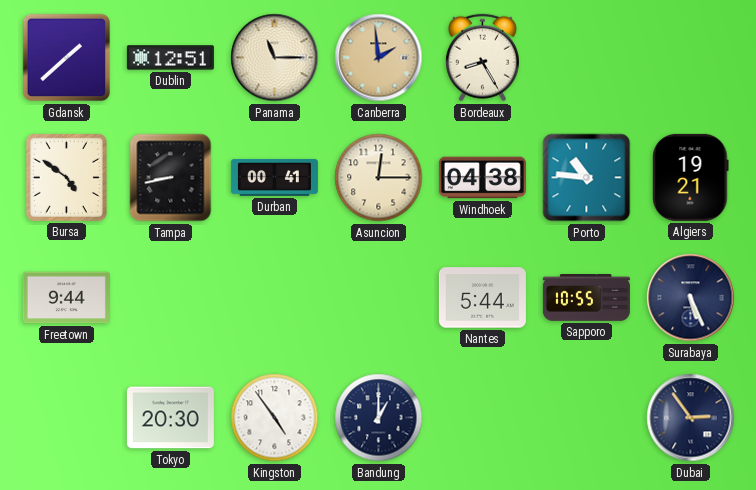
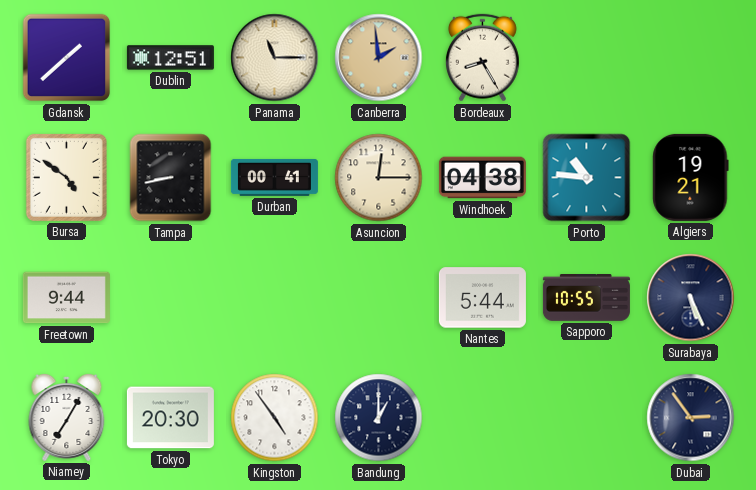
Niamey: none -> 7:05 (67, 417)
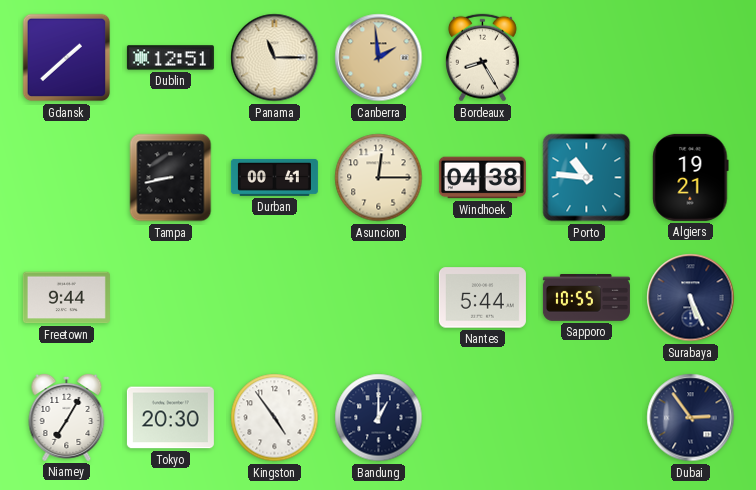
Bursa: 4:51 -> none (66, 177)
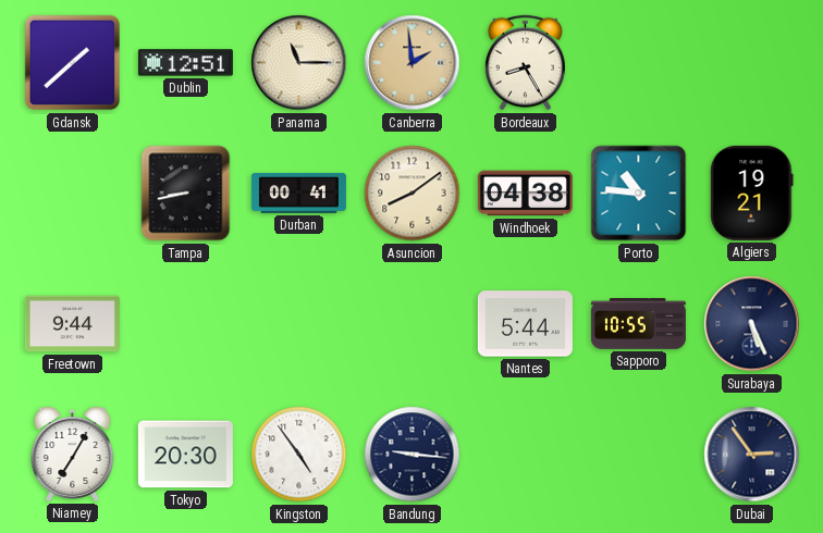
Asuncion: 12:15 -> 8:09 (413, 194)
Bandung: 1:00 -> 9:16 (413, 455)
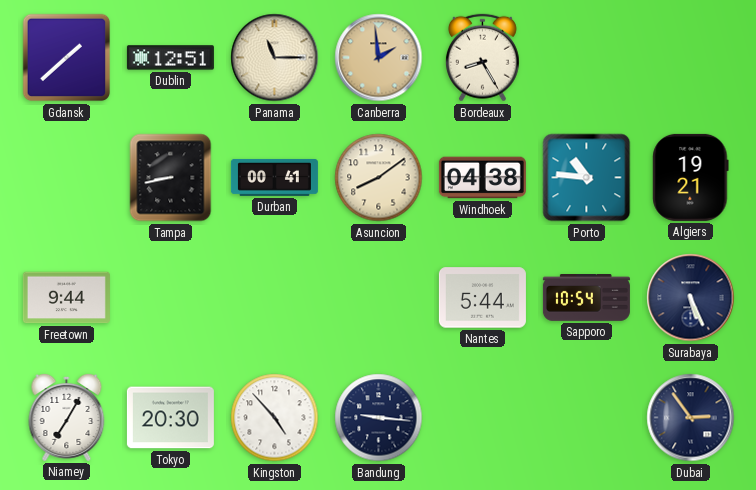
Sapporo: 10:55 -> 10:54 (586, 298)
Kingston: 4:54 -> 4:53 (275, 418)
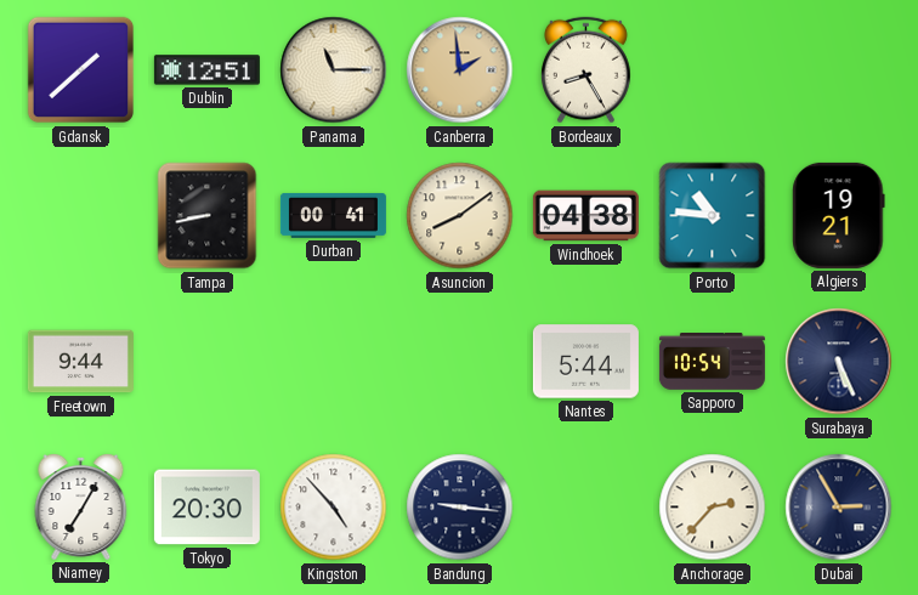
Anchorage: none -> 2:37 (713, 508)
Dubai: 2:54 -> 2:55 (839, 508)
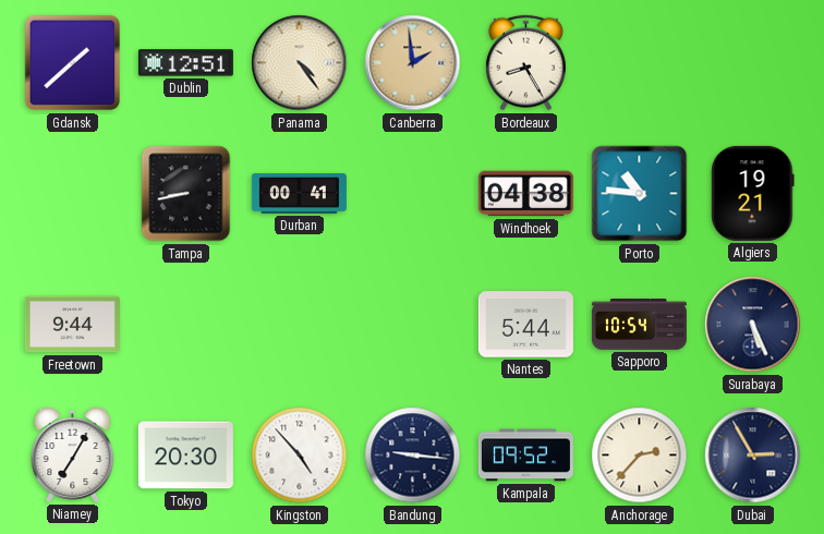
Panama: 11:15 -> 4:24 (300, 63)
Asuncion: 8:09 -> none (460, 216)
Kampala: none -> 09:52 (525, 456)
